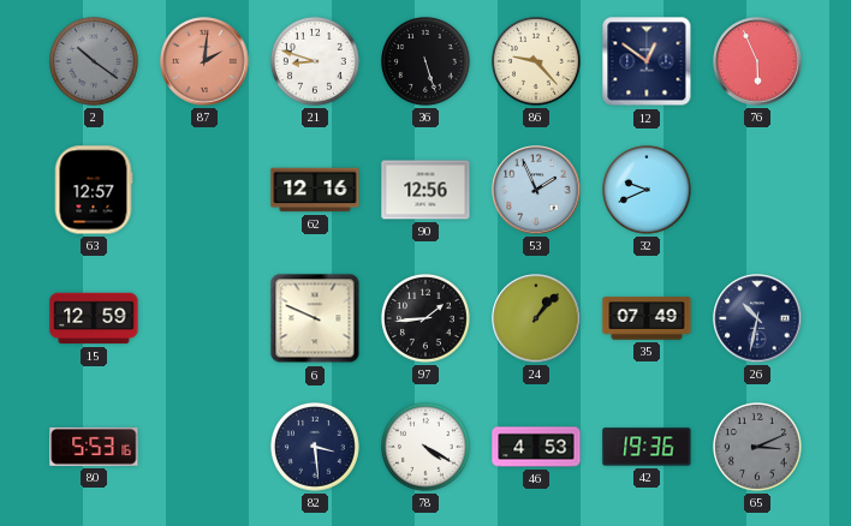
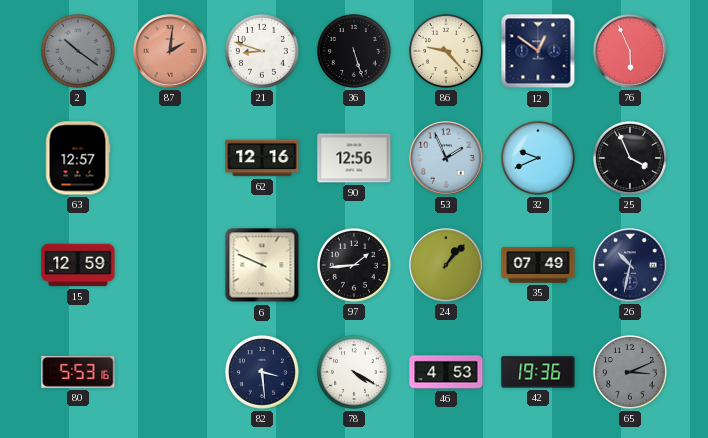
25: none -> 3:56 (631, 159)
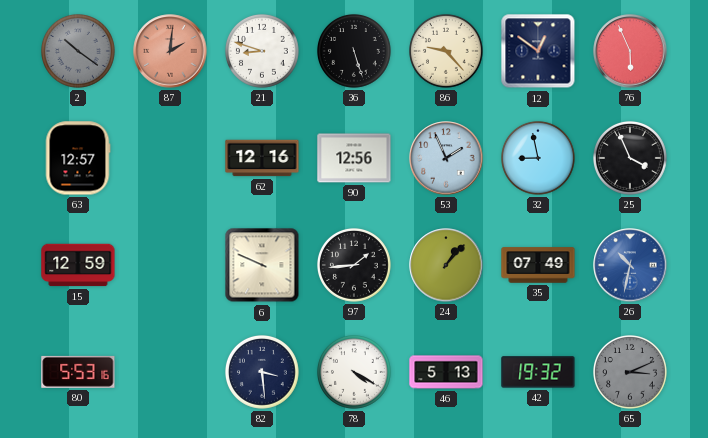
32: 9:41 -> 8:58 (539, 159)
26 dial: navy -> blue (630, 265)
46: 4:53 -> 5:13 (446, 372)
42: 19:36 -> 19:32 (538, 372)
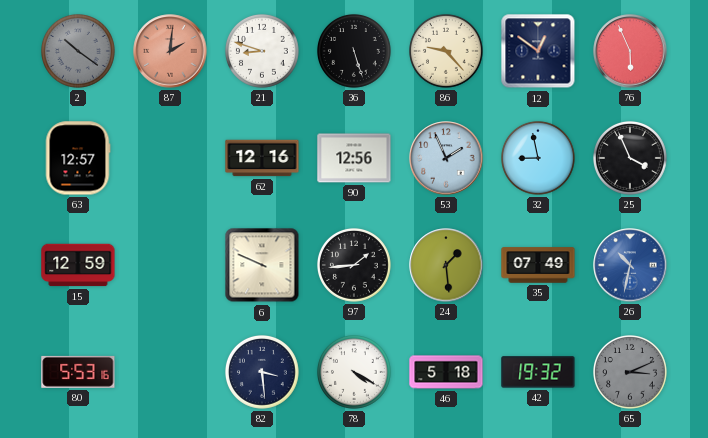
24: 1:07 -> 1:29 (446, 265)
46: 5:13 -> 5:18 (446, 372)
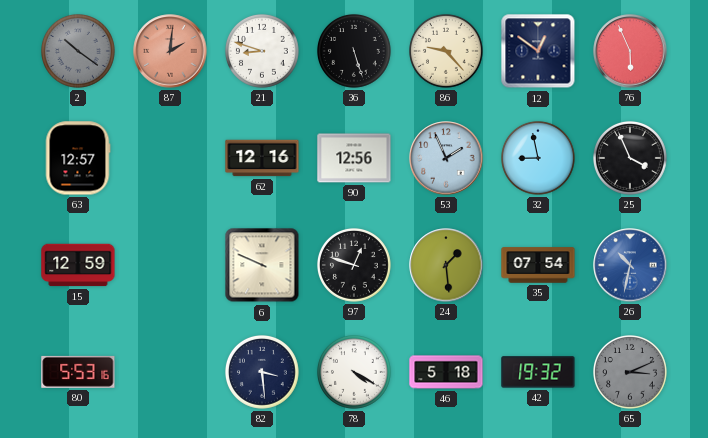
97: 1:44 -> 12:48 (355, 266)
35: 07:49 -> 07:54 (538, 265)
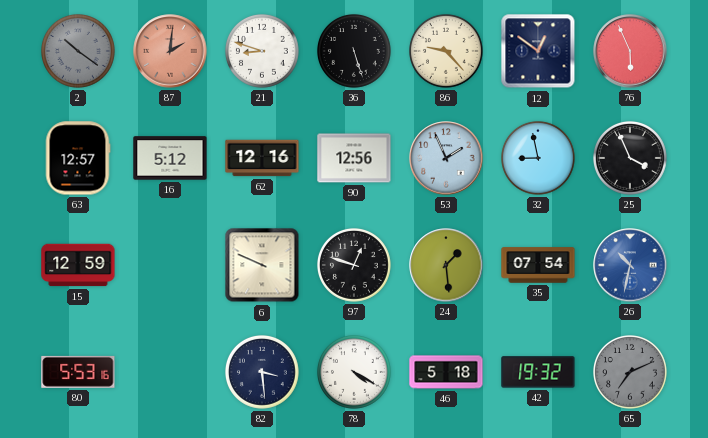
16: none -> 5:12 (170, 158)
65: 3:11 -> 7:11 (631, 373)
